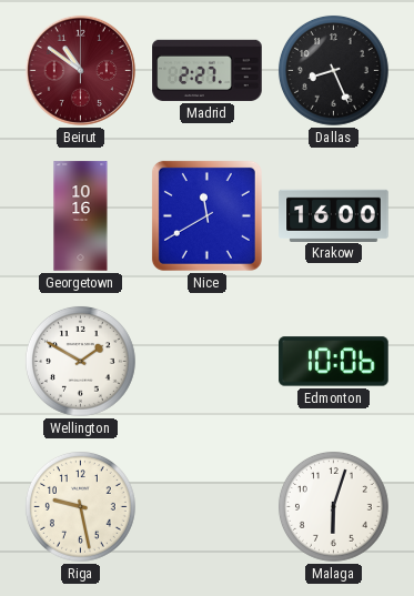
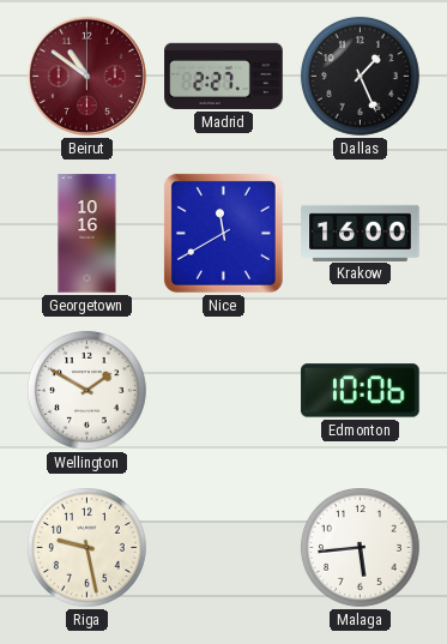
Dallas: 8:26 -> 1:26 (360, 76)
Malaga: 6:03 -> 5:44 (360, 547)
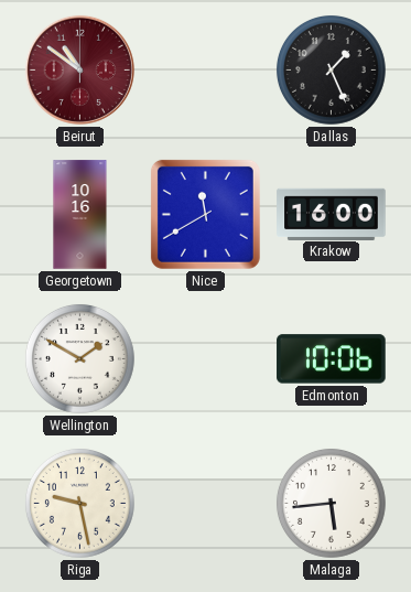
Madrid: 2:27 -> none (224, 76)
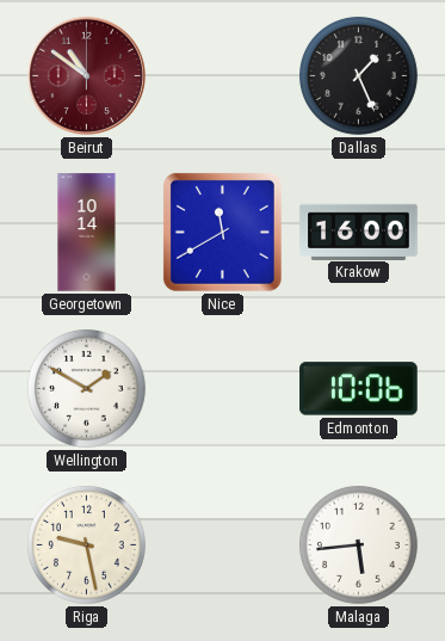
Georgetown: 10:16 -> 10:14 (87, 233)
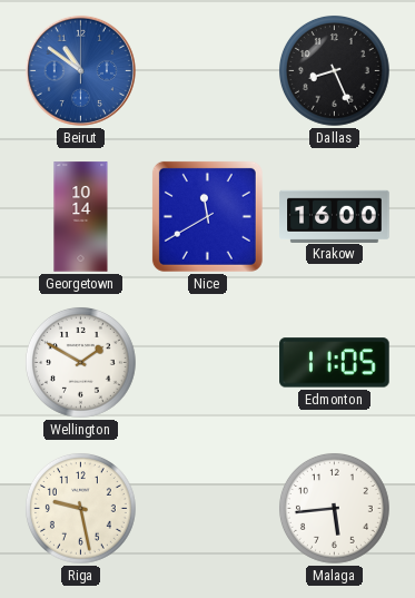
Beirut dial: burgundy -> blue (80, 70)
Dallas: 1:26 -> 8:26 (334, 70)
Edmonton: 10:06 -> 11:05 (335, 363)
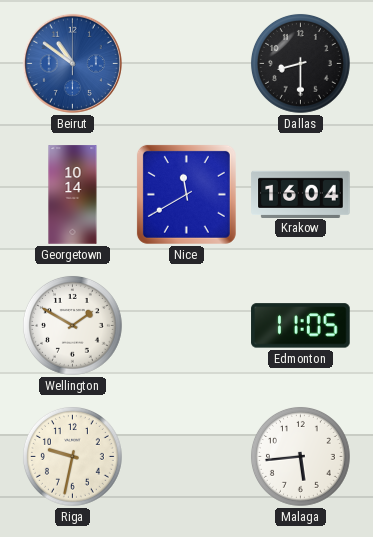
Dallas: 8:26 -> 8:30 (300, 63)
Krakow: 16:00 -> 16:04 (301, 194)
Riga: 9:28 -> 9:32 (72, 456)
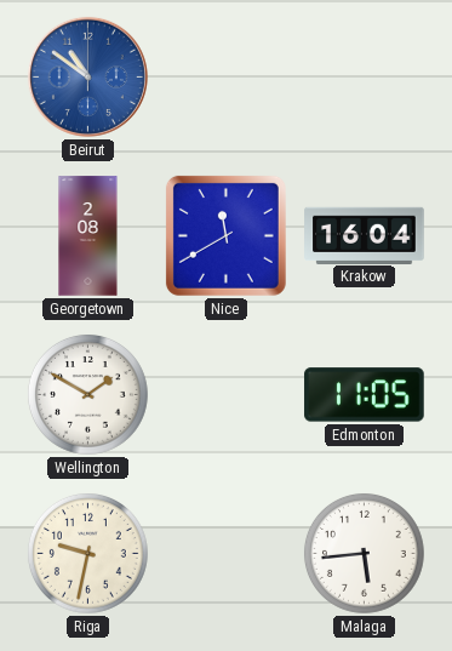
Dallas: 8:30 -> none (300, 63)
Georgetown: 10:14 -> 2:08 (88, 236)
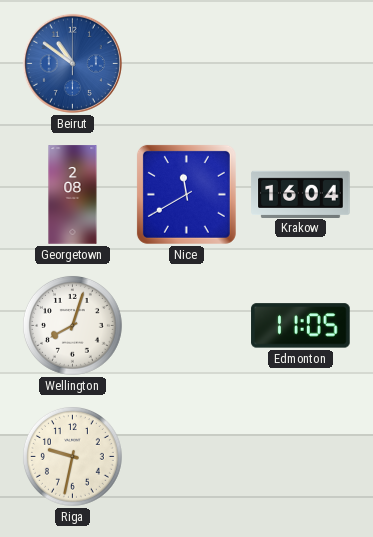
Wellington: 1:50 -> 8:03 (72, 325)
Malaga: 5:44 -> none (364, 553)
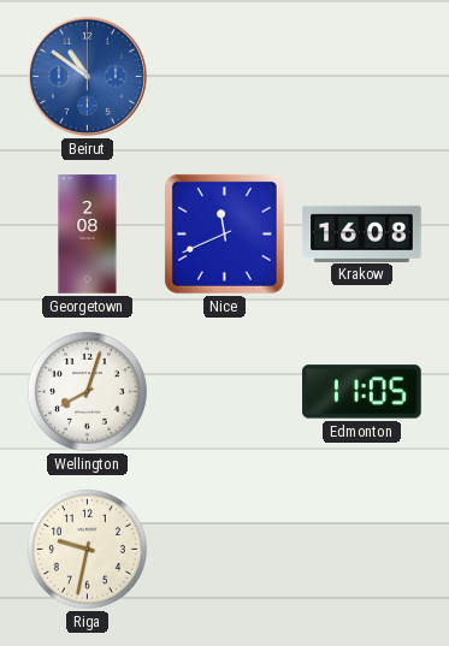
Nice: 11:40 -> 11:41 (224, 233)
Krakow: 16:04 -> 16:08 (362, 233)
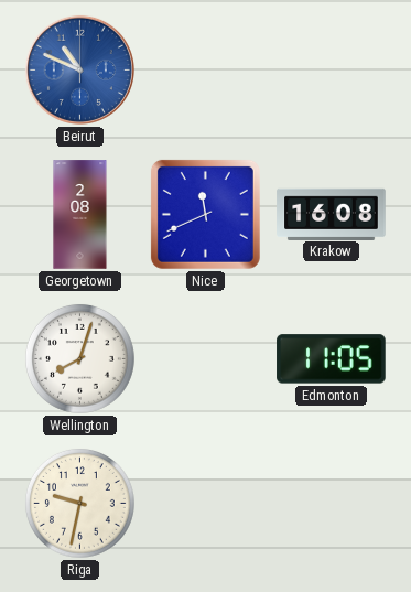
Beirut: 10:51 -> 10:49 (79, 69)
